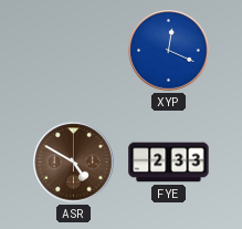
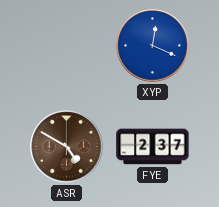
FYE: 2:33 -> 2:37 (153, 147)
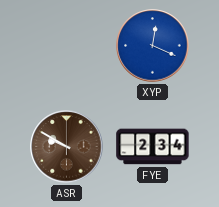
ASR: 4:50 -> 9:50 (67, 147)
FYE: 2:37 -> 2:34 (153, 147)
